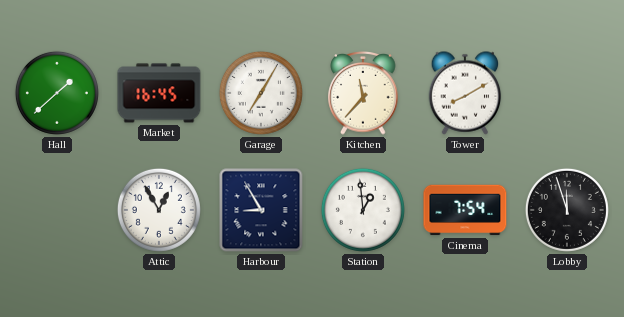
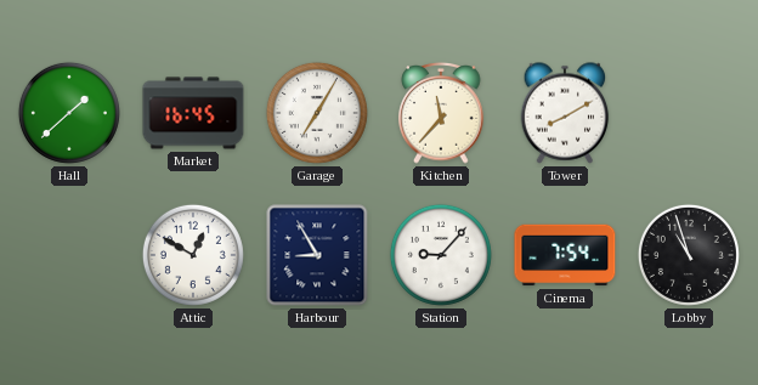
Attic: 12:55 -> 12:50 (193, 255)
Station: 12:59 -> 9:07 (441, 255)
Lobby: 11:57 -> 10:57 (689, 255)
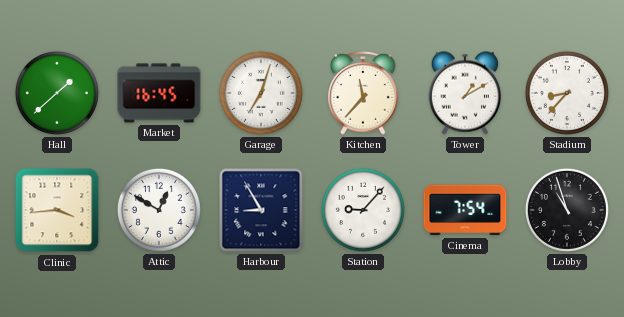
Garage: 7:05 -> 7:03 (261, 93)
Tower: 8:10 -> 1:10 (465, 93)
Stadium: none -> 8:37 (567, 93)
Clinic: none -> 3:44 (57, 210)
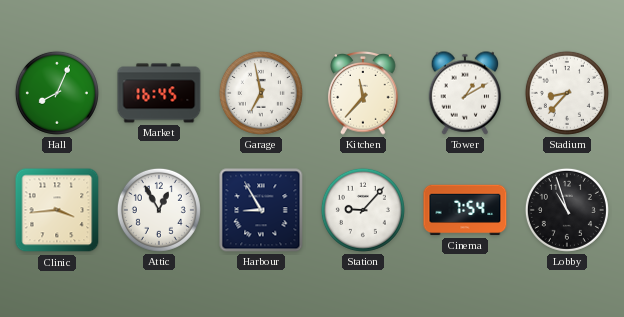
Hall: 1:38 -> 8:04 (57, 93)
Garage: 7:03 -> 6:58 (261, 93)
Attic: 12:50 -> 12:55 (159, 210)
